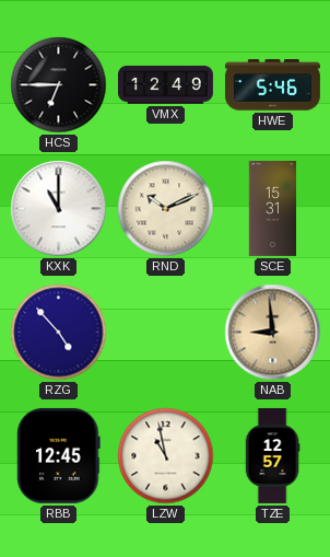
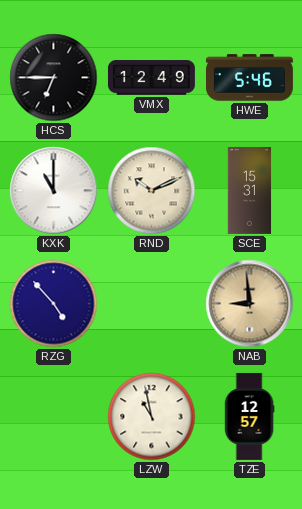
RBB: 12:45 -> none (59, 455)
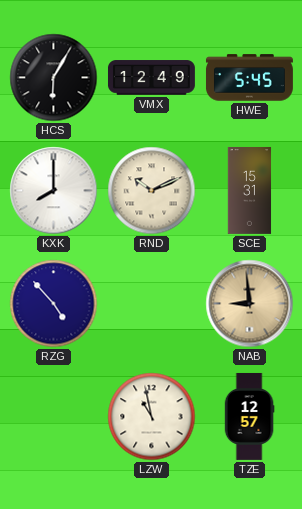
HCS: 6:45 -> 6:05 (54, 78)
HWE: 5:46 -> 5:45 (249, 78)
KXK: 11:00 -> 8:00 (54, 191)
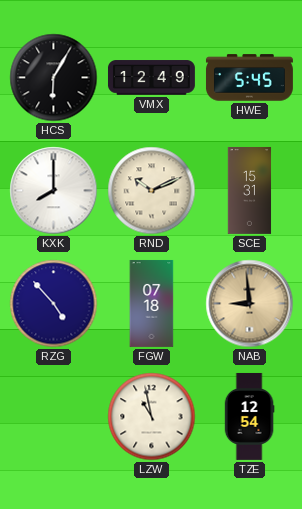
FGW: none -> 07:18 (152, 303)
TZE: 12:57 -> 12:54 (249, 417)
